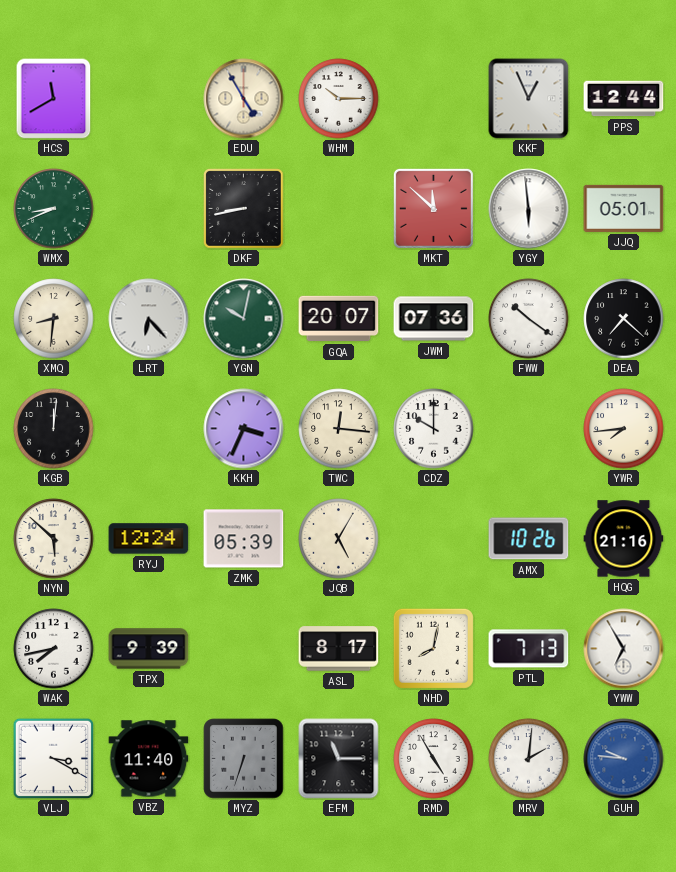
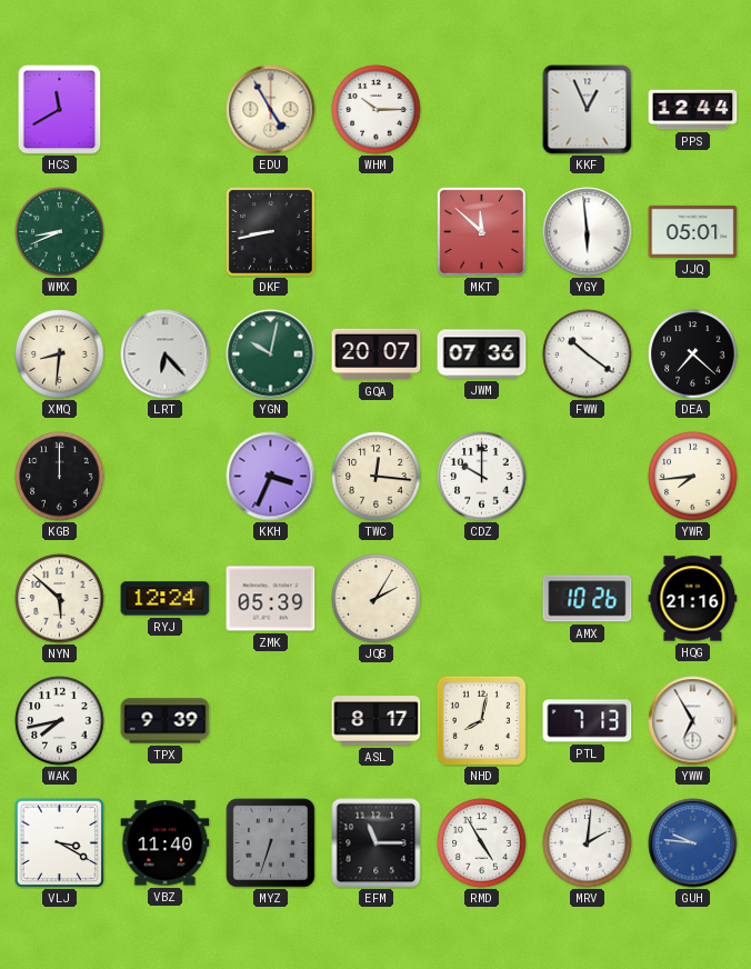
KGB: 12:01 -> 12:00 (60, 477)
JQB: 5:05 -> 2:05 (377, 599)
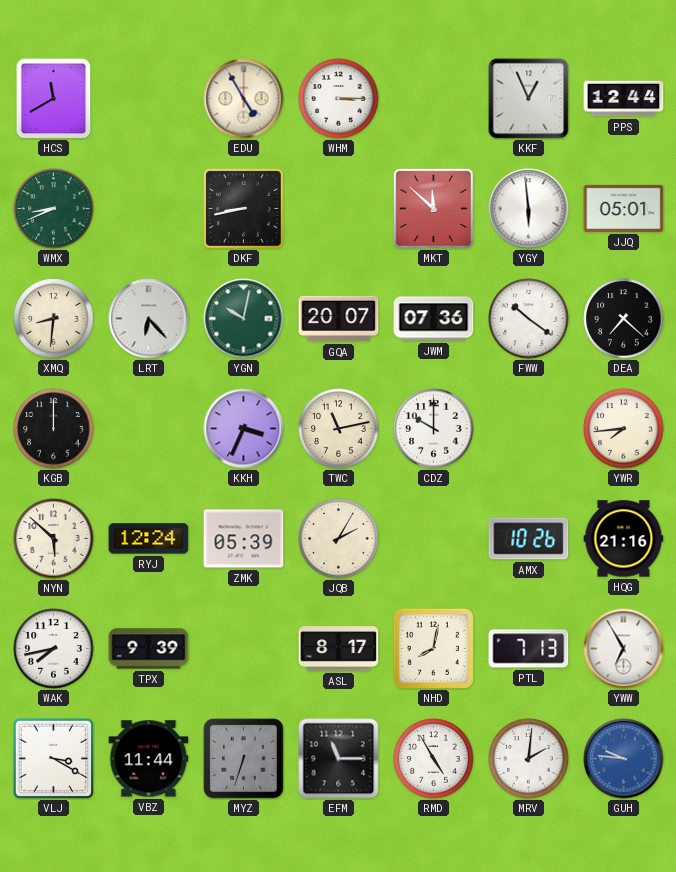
WHM: 10:15 -> 3:15 (339, 99)
TWC: 12:16 -> 11:13 (339, 429)
VBZ: 11:40 -> 11:44 (149, 759)
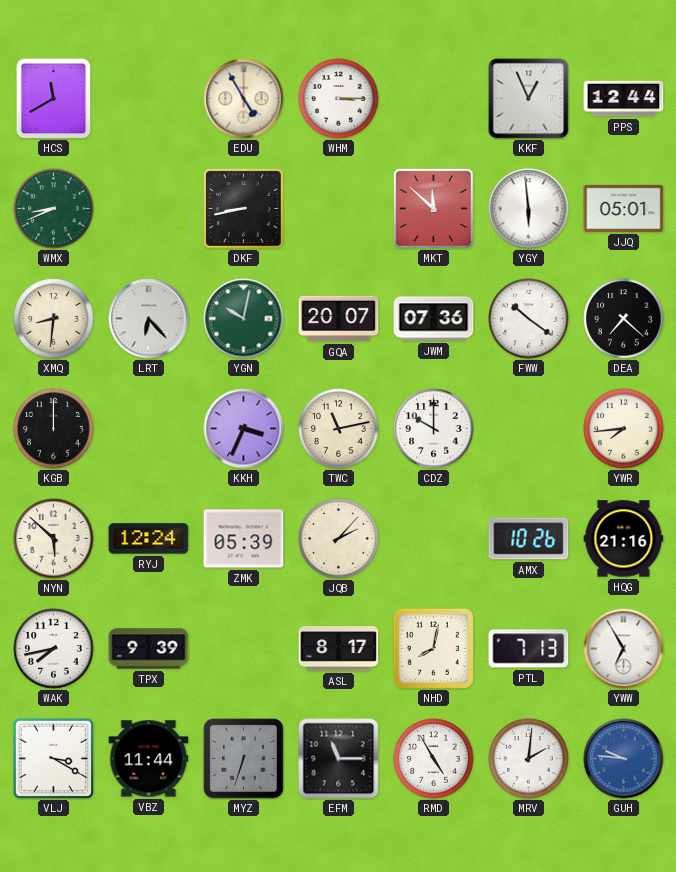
JQB: 2:05 -> 2:07 (339, 539)
